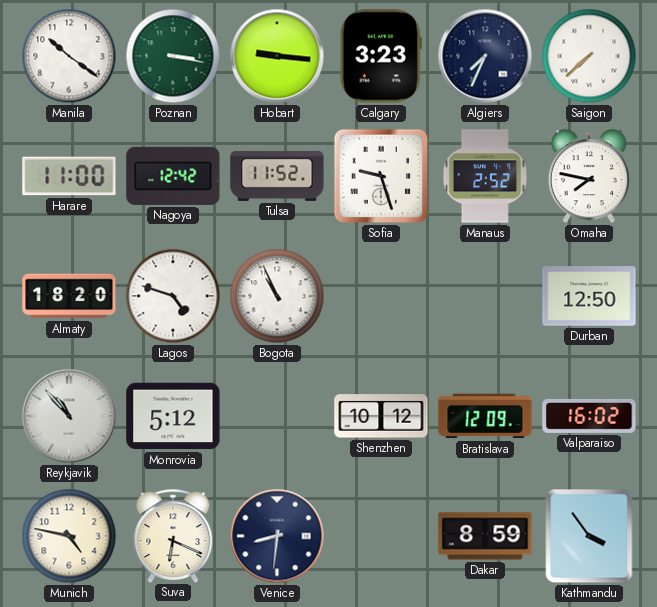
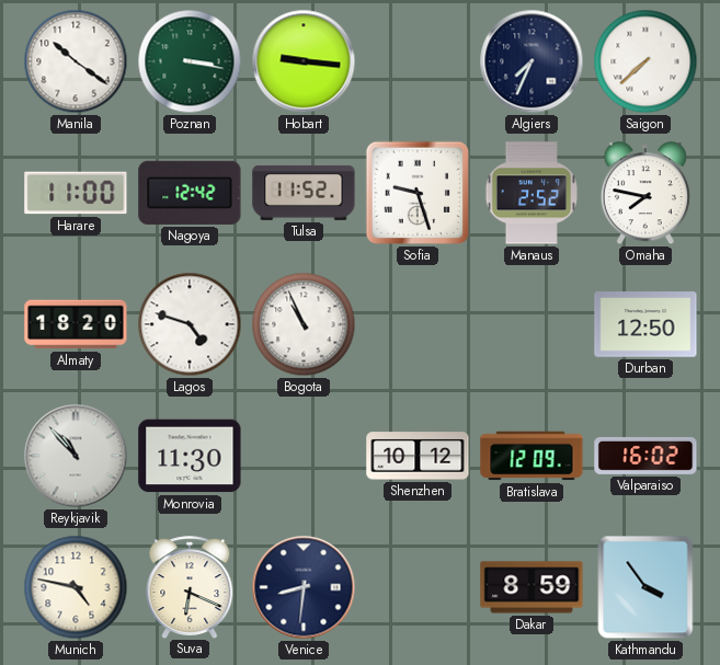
Calgary: 3:23 -> none (381, 56)
Monrovia: 5:12 -> 11:30 (190, 456)
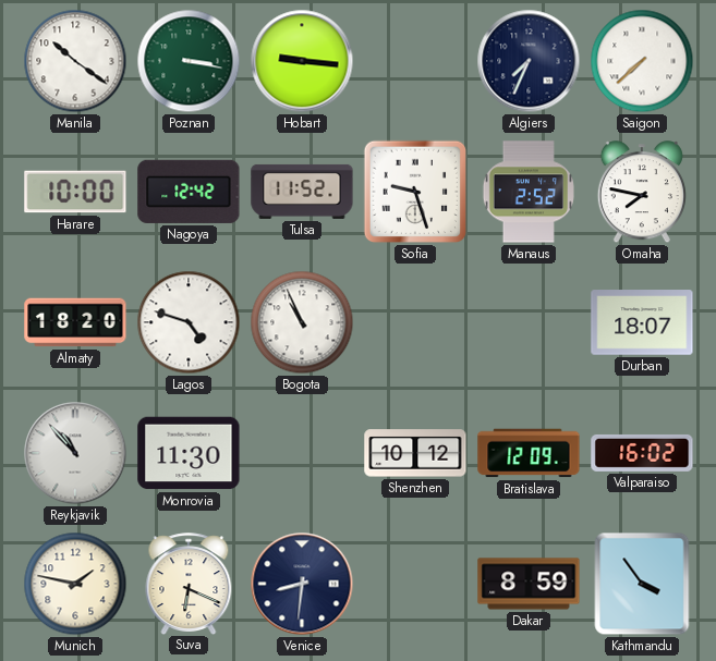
Harare: 11:00 -> 10:00 (75, 192)
Durban: 12:50 -> 18:07 (642, 322)
Munich: 4:47 -> 1:47 (75, 584)
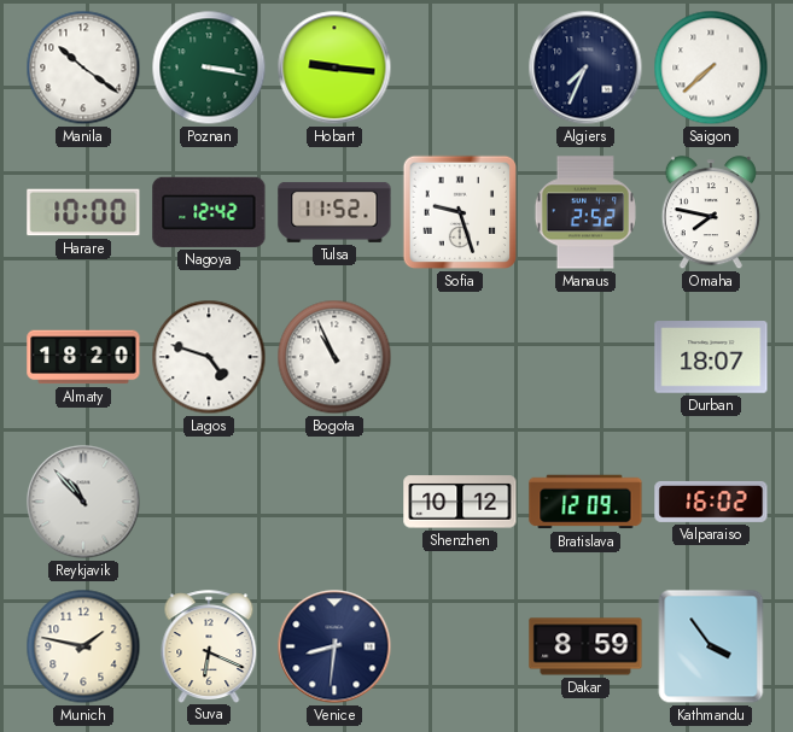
Monrovia: 11:30 -> none (189, 453)
